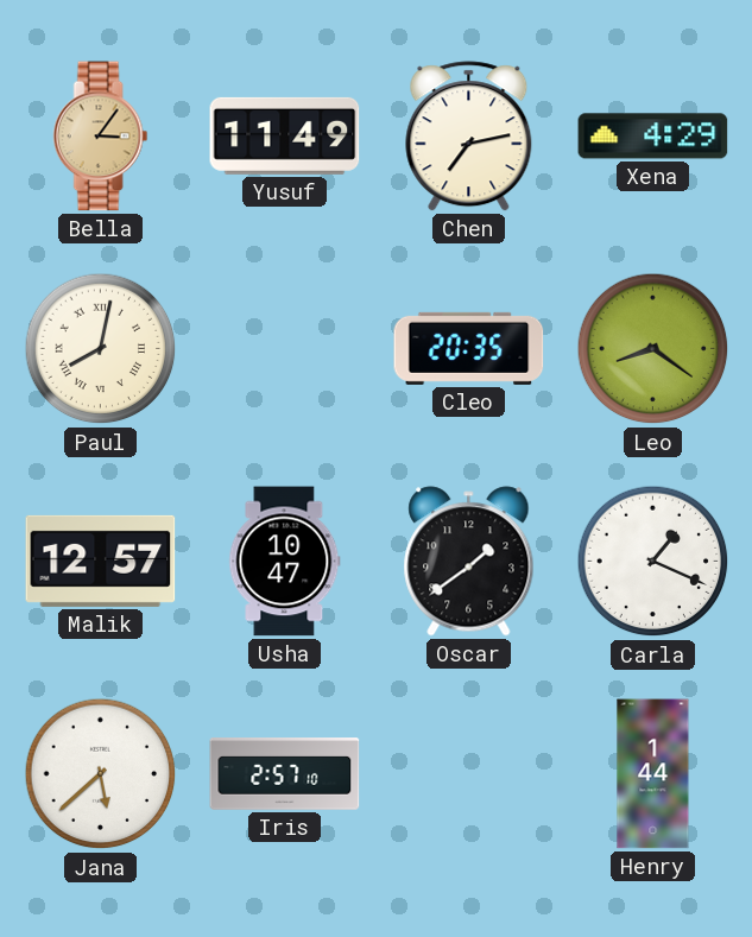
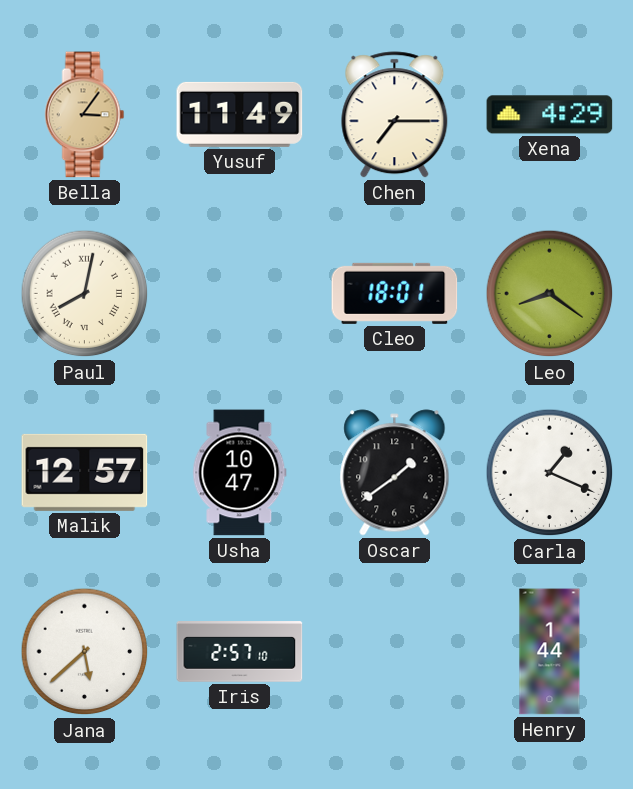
Chen: 7:13 -> 7:15 (395, 115)
Cleo: 20:35 -> 18:01 (395, 293)
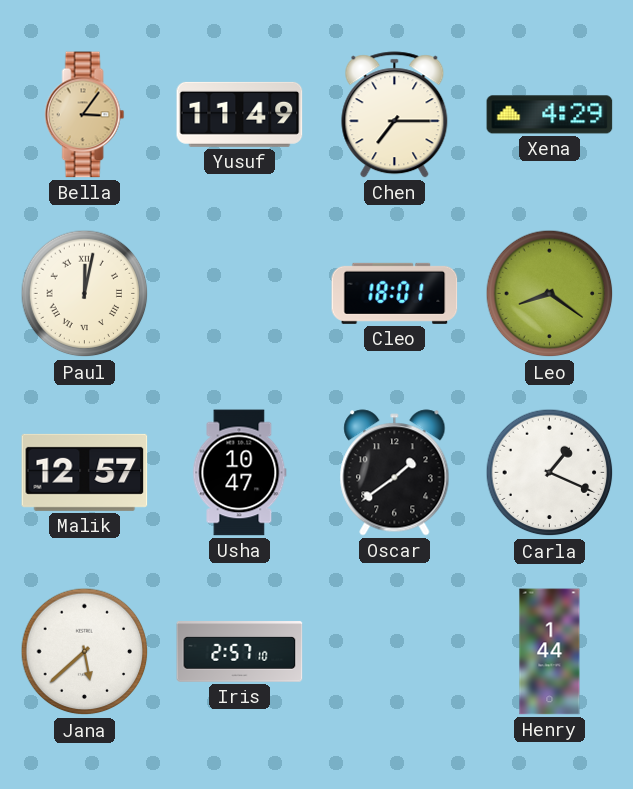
Paul: 8:02 -> 12:02 (85, 294)
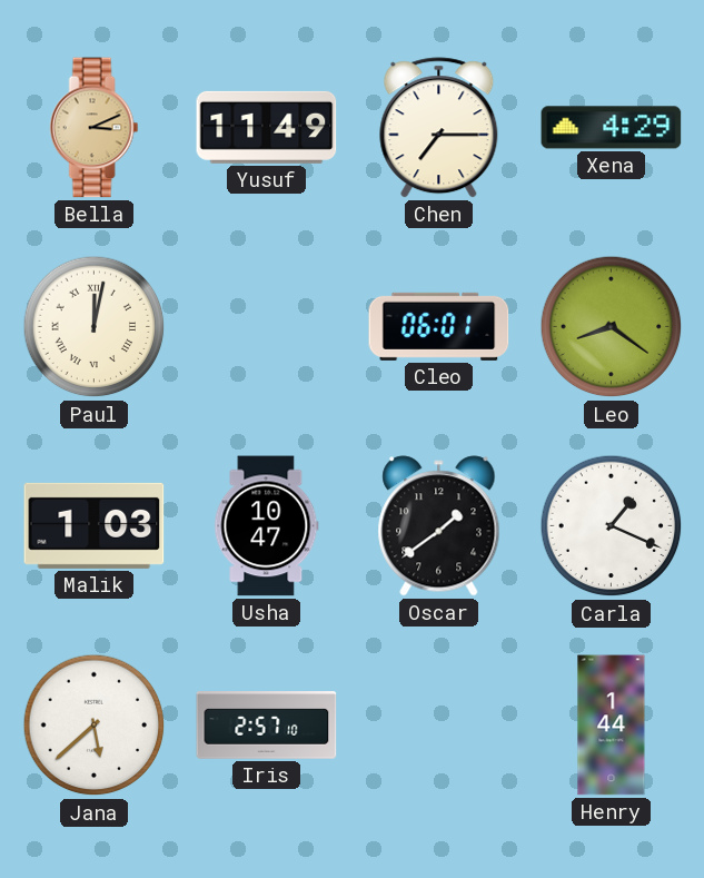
Bella: 3:06 -> 3:11 (95, 128)
Cleo: 18:01 -> 06:01 (439, 326)
Malik: 12:57 -> 1:03 (95, 525)
